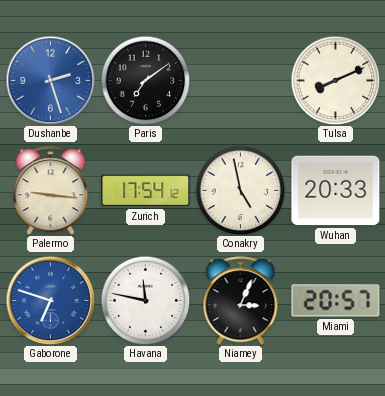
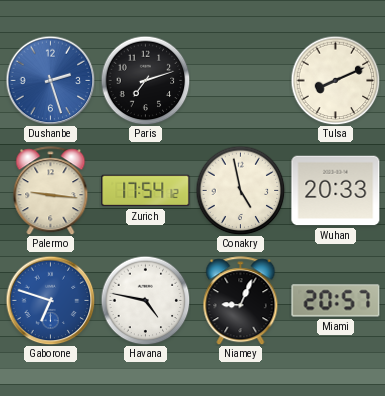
Paris: 7:09 -> 7:12 (145, 80)
Havana: 11:47 -> 4:47 (145, 300)
Niamey: 3:04 -> 9:04 (241, 301)
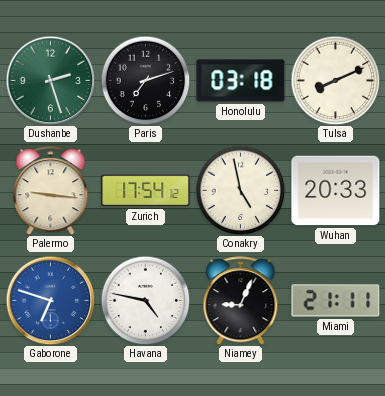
Dushanbe dial: blue -> green (50, 80)
Honolulu: none -> 03:18 (241, 81)
Miami: 20:57 -> 21:11 (336, 301)
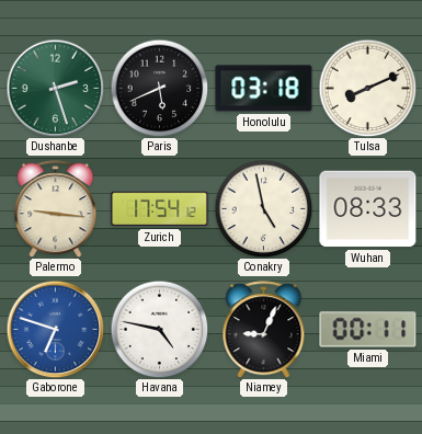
Paris: 7:12 -> 5:41 (159, 88)
Wuhan: 20:33 -> 08:33 (368, 209)
Miami: 21:11 -> 00:11 (368, 330)
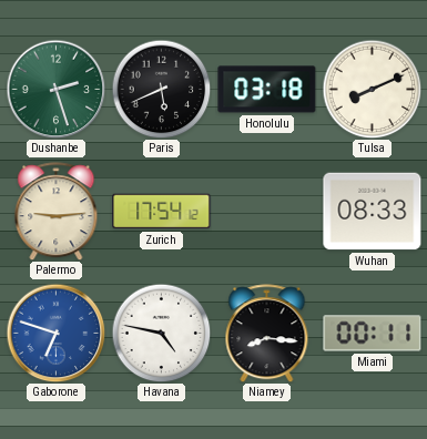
Palermo: 9:16 -> 9:14 (57, 212)
Conakry: 4:58 -> none (263, 208)
Niamey: 9:04 -> 8:16 (267, 334)
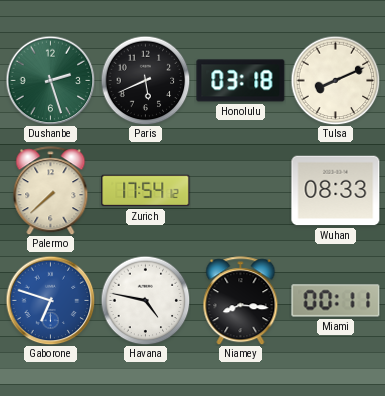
Palermo: 9:14 -> 7:38 (51, 191)
